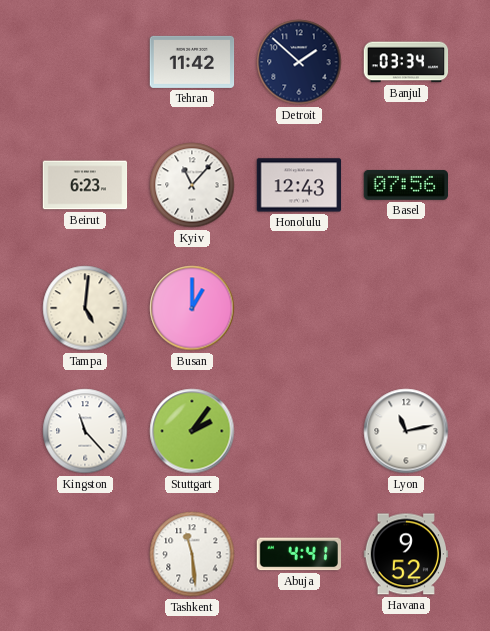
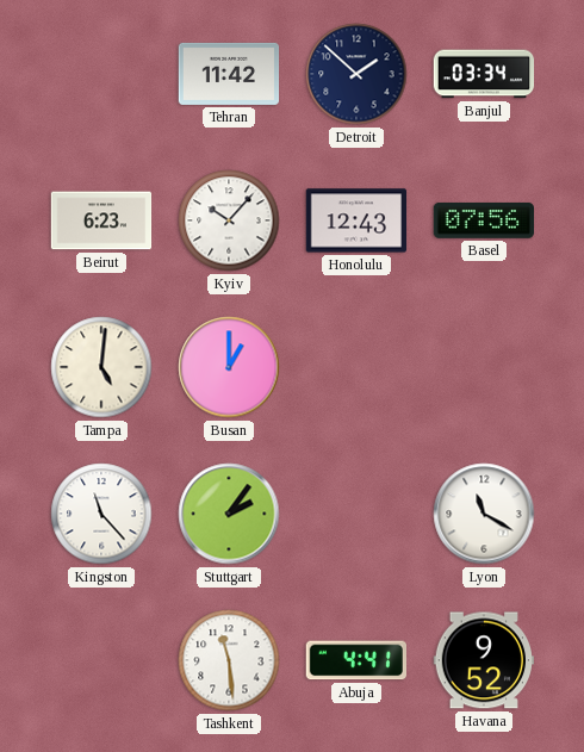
Kyiv: 11:07 -> 10:07 (229, 220)
Lyon: 11:13 -> 11:20 (484, 514)
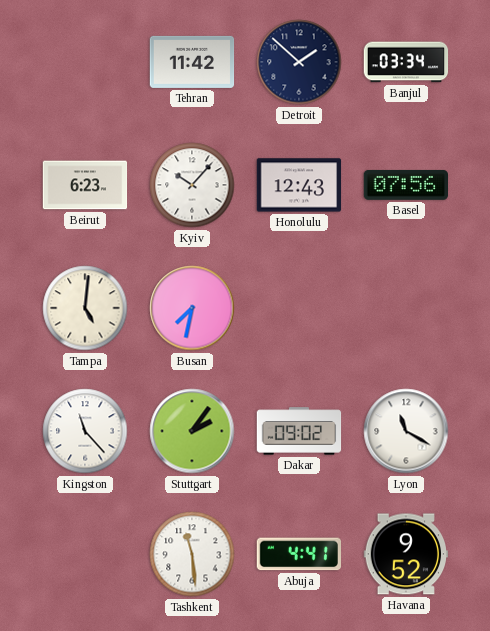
Busan: 1:00 -> 7:32 (192, 308)
Dakar: none -> 09:02 (299, 431)
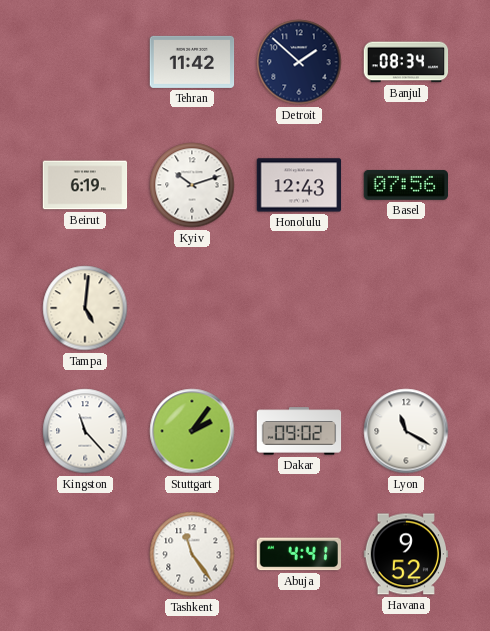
Banjul: 03:34 -> 08:34 (406, 62)
Beirut: 6:23 -> 6:19 (85, 185)
Kyiv: 10:07 -> 10:12 (192, 185)
Busan: 7:32 -> none (192, 308)
Tashkent: 11:29 -> 11:24 (192, 554)
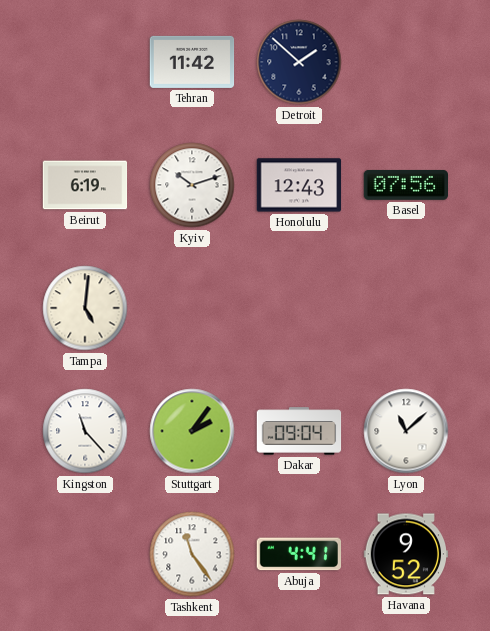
Banjul: 08:34 -> none (406, 62)
Dakar: 09:02 -> 09:04 (299, 431)
Lyon: 11:20 -> 11:08 (406, 431)
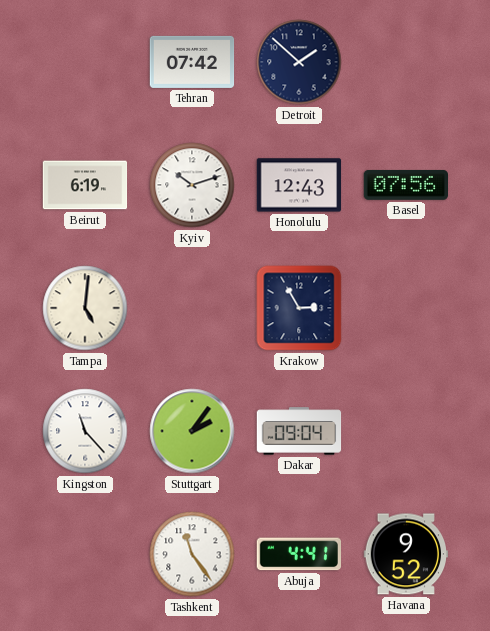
Tehran: 11:42 -> 07:42 (192, 62)
Krakow: none -> 2:55 (299, 308)
Lyon: 11:08 -> none (406, 431)
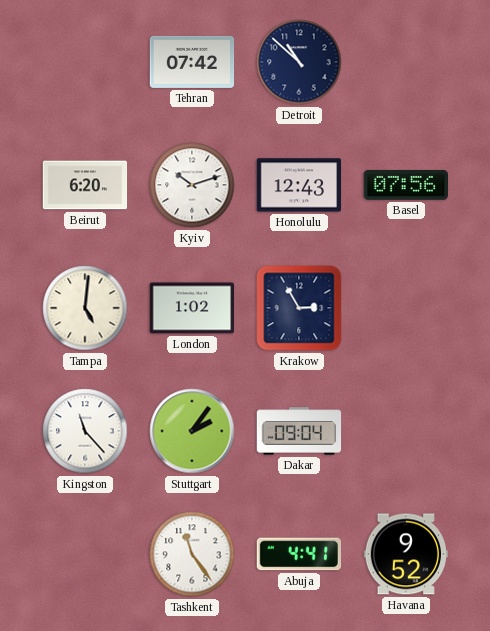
Detroit: 1:52 -> 10:52 (299, 62)
Beirut: 6:19 -> 6:20 (85, 185)
London: none -> 1:02 (192, 308)
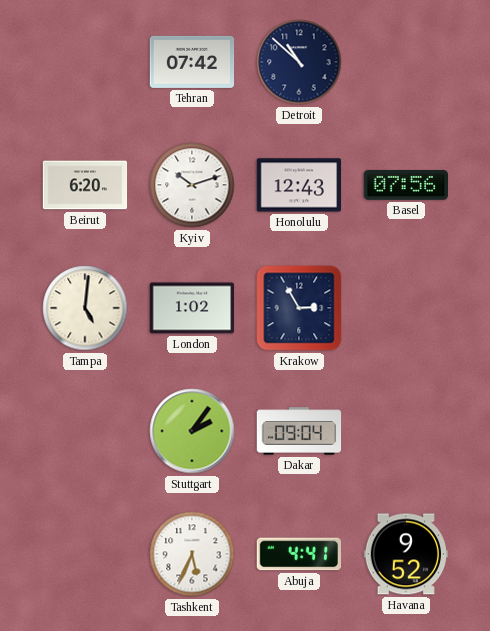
Kingston: 11:23 -> none (85, 431)
Tashkent: 11:24 -> 5:34 (192, 554)
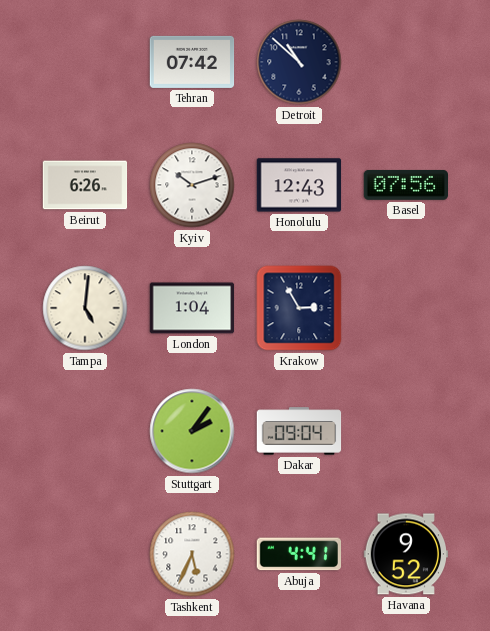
Beirut: 6:20 -> 6:26 (85, 185)
London: 1:02 -> 1:04 (192, 308)
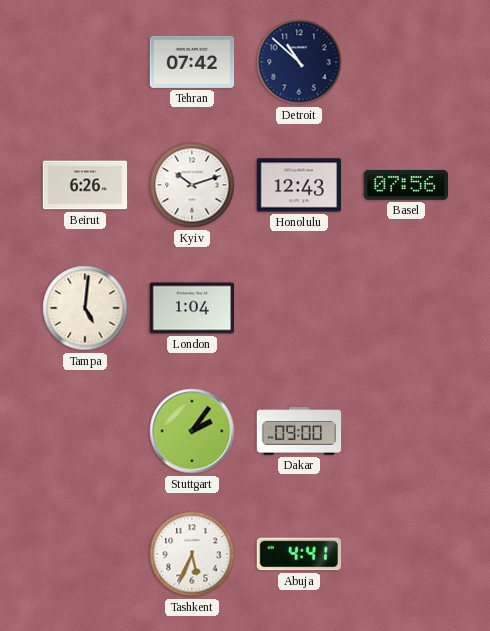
Krakow: 2:55 -> none (299, 308)
Dakar: 09:04 -> 09:00 (299, 431)
Havana: 9:52 -> none (406, 554)
